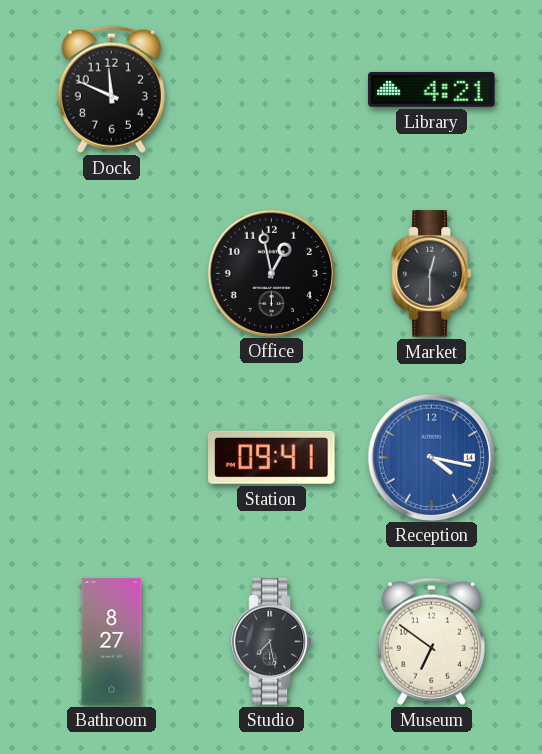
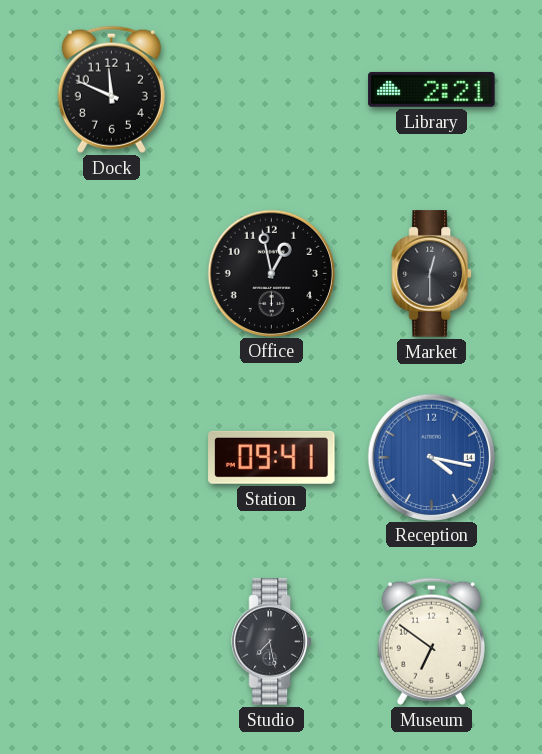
Library: 4:21 -> 2:21 (432, 89)
Bathroom: 8:27 -> none (112, 642)
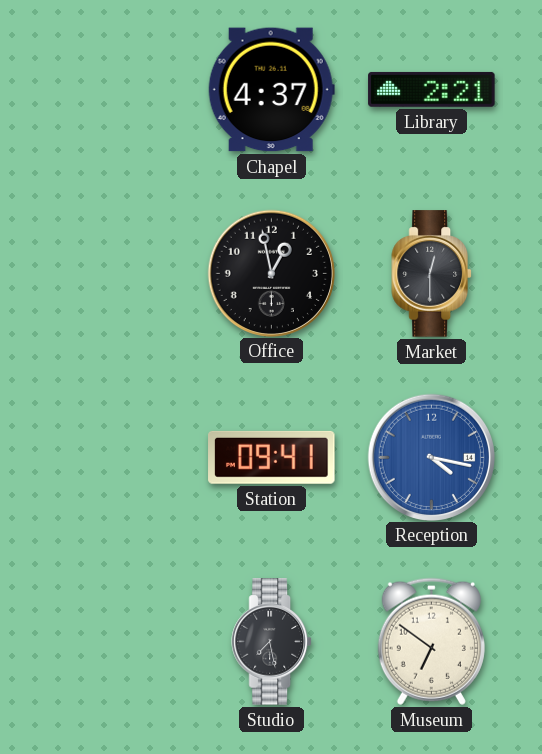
Dock: 11:49 -> none (111, 89)
Chapel: none -> 4:37 (271, 90)
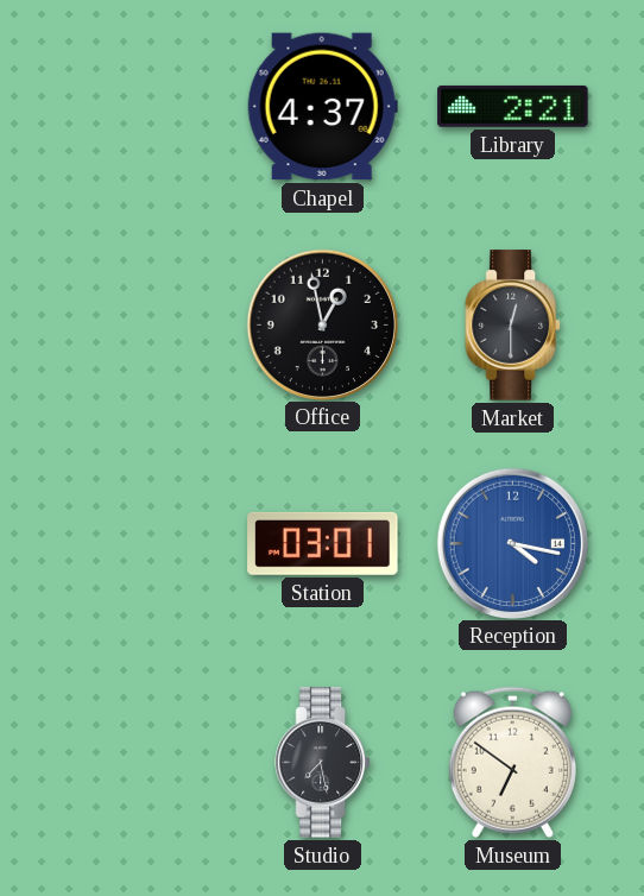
Station: 09:41 -> 03:01 (323, 543)
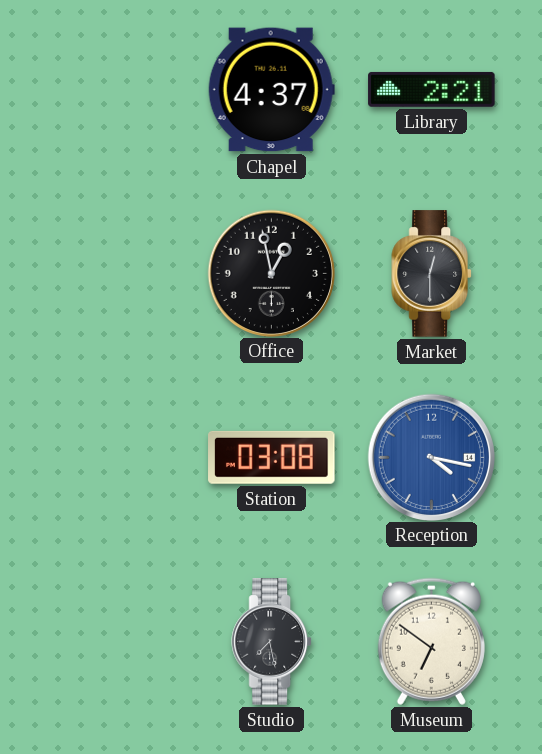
Station: 03:01 -> 03:08 (272, 457)
